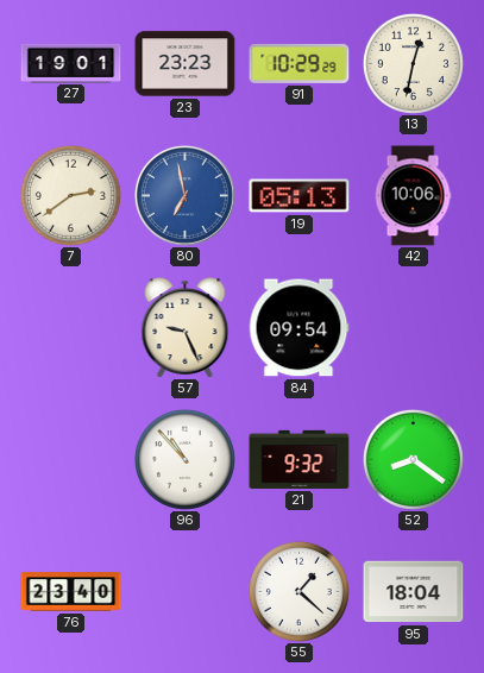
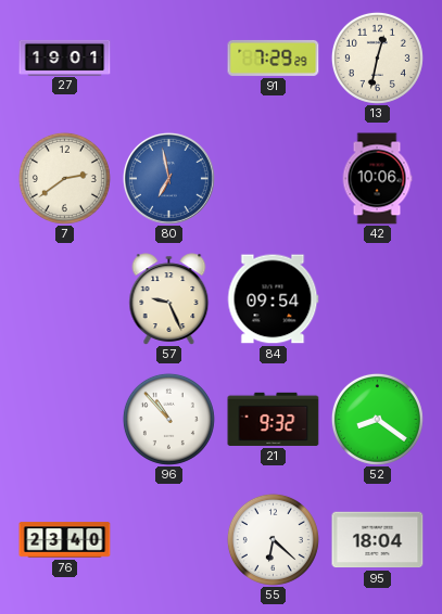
23: 23:23 -> none (186, 64)
91: 10:29 -> 7:29 (274, 57)
19: 05:13 -> none (300, 196)
55: 1:22 -> 6:22 (273, 539)
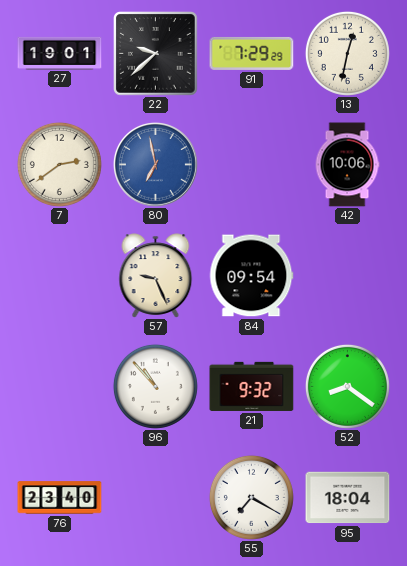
22: none -> 9:38 (156, 54)
55: 6:22 -> 7:20 (251, 497)
